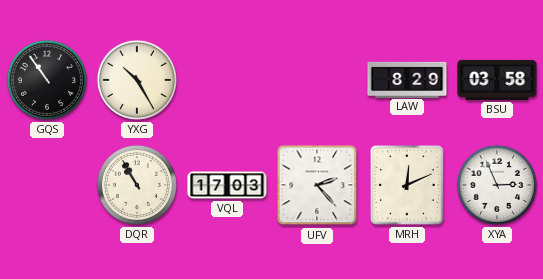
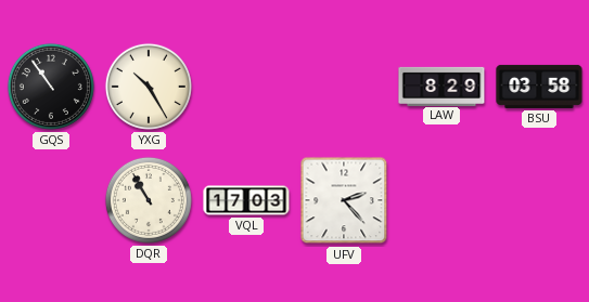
MRH: 12:11 -> none (407, 186)
XYA: 2:56 -> none (497, 185)
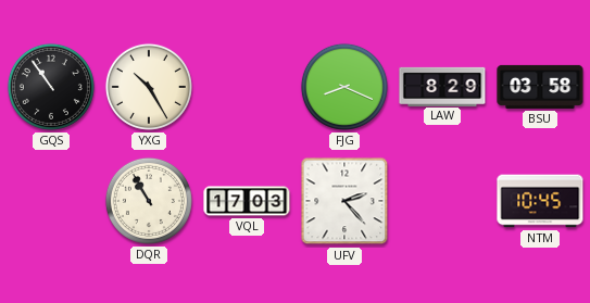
FJG: none -> 8:19 (344, 87)
NTM: none -> 10:45 (540, 201)
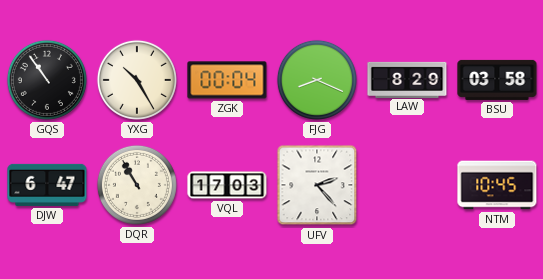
ZGK: none -> 00:04 (227, 80)
DJW: none -> 6:47 (47, 185)
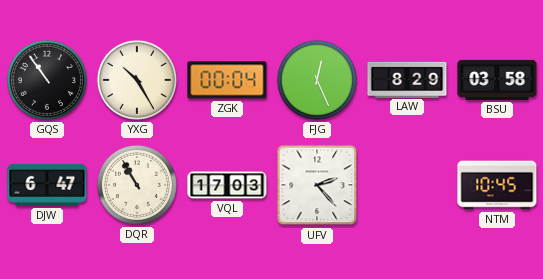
FJG: 8:19 -> 12:26 (317, 80)
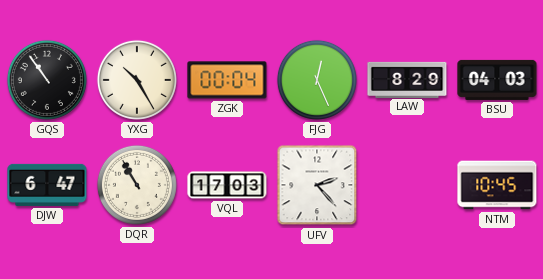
BSU: 03:58 -> 04:03 (497, 80)
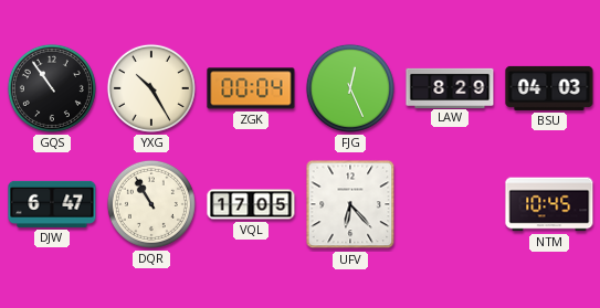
VQL: 17:03 -> 17:05 (251, 204)
UFV: 2:23 -> 6:23 (350, 204)
